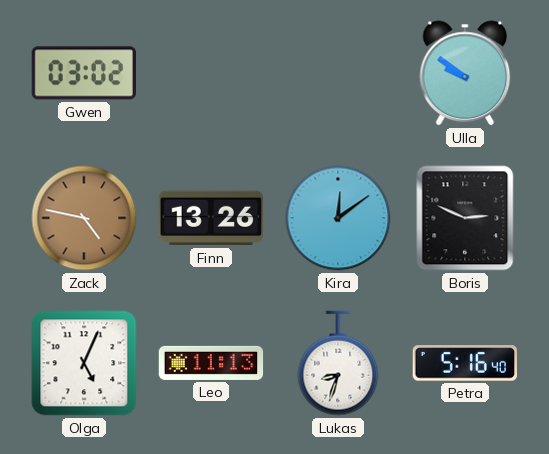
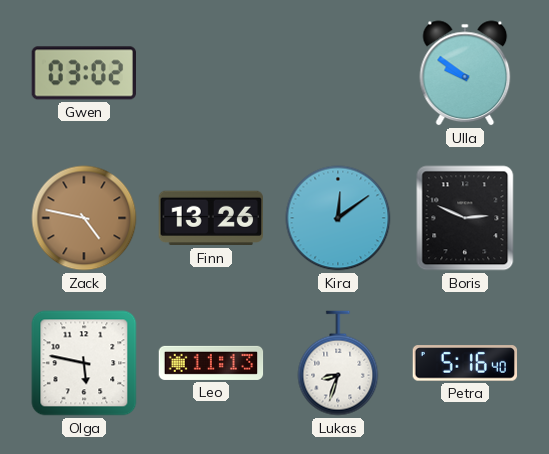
Olga: 5:04 -> 5:47 (84, 363)
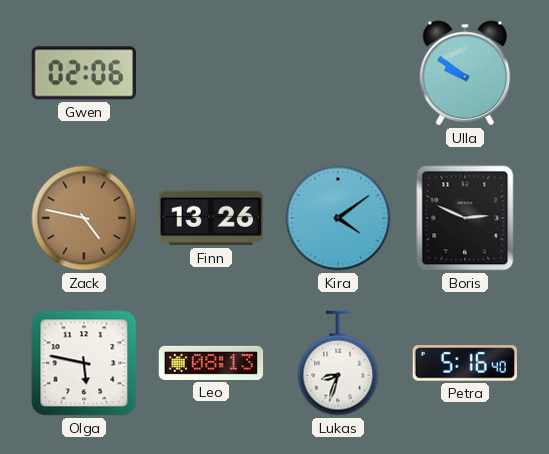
Gwen: 03:02 -> 02:06 (83, 73)
Kira: 12:09 -> 4:09 (338, 218)
Leo: 11:13 -> 08:13 (211, 363)
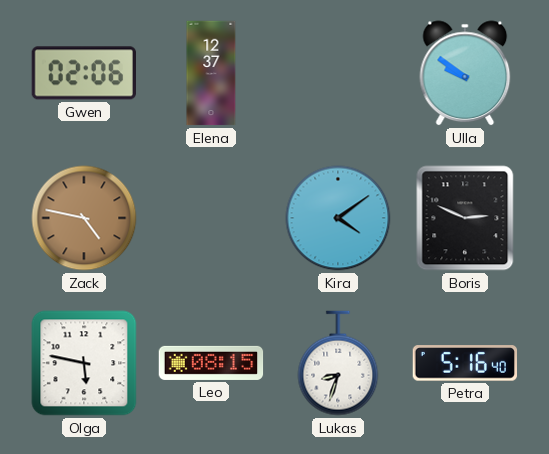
Elena: none -> 12:37 (211, 73)
Finn: 13:26 -> none (210, 218)
Leo: 08:13 -> 08:15 (211, 363)
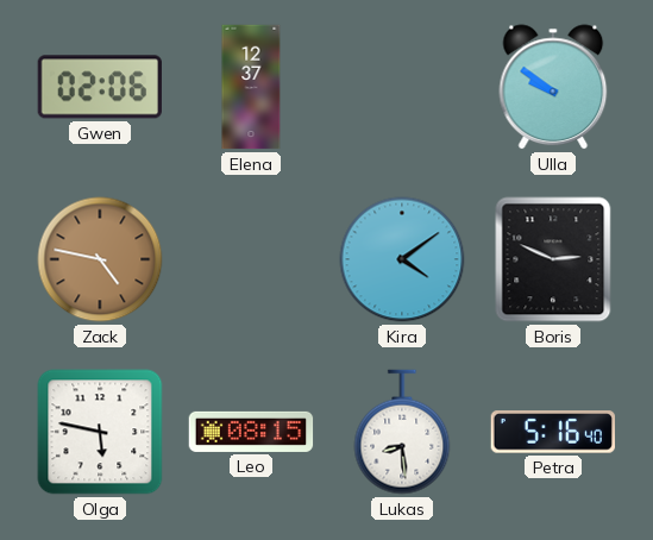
Lukas: 8:33 -> 8:29 (402, 432)
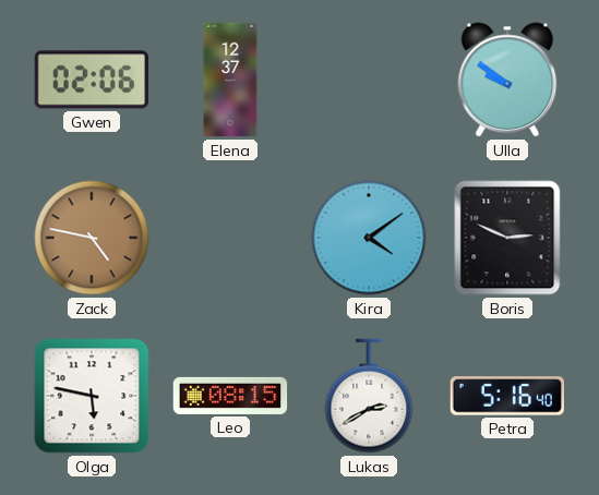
Lukas: 8:29 -> 2:40 (369, 396)
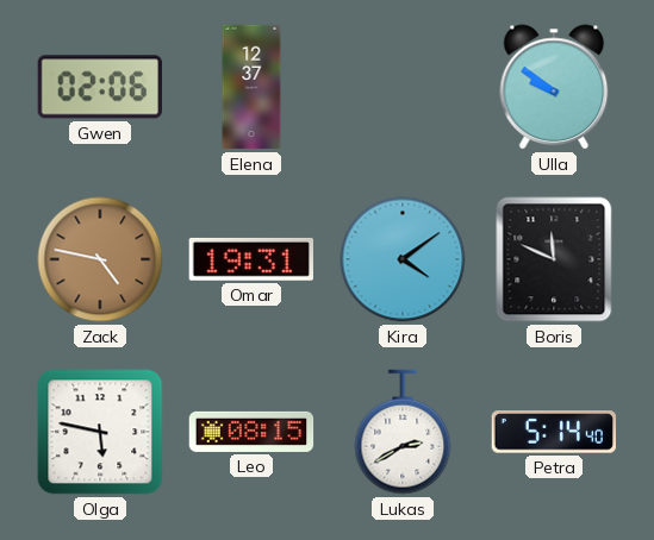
Omar: none -> 19:31 (250, 259)
Boris: 2:49 -> 11:49 (554, 259)
Petra: 5:16 -> 5:14 (553, 432)
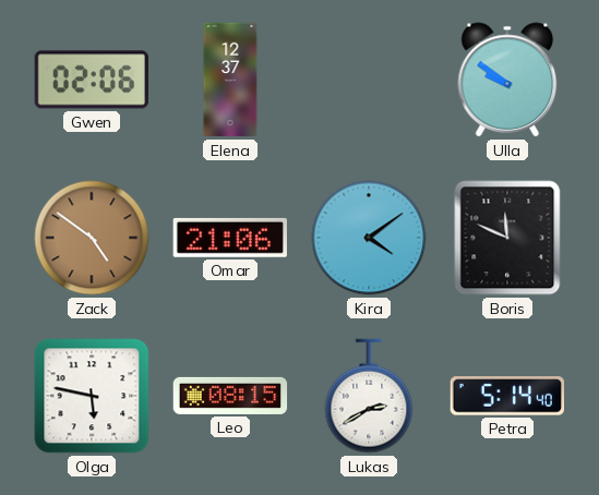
Zack: 4:47 -> 4:51 (92, 238)
Omar: 19:31 -> 21:06 (229, 238)
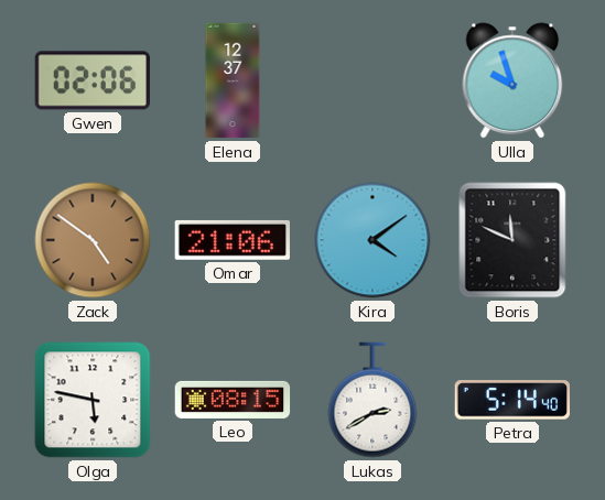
Ulla: 9:51 -> 9:57 (512, 80)
